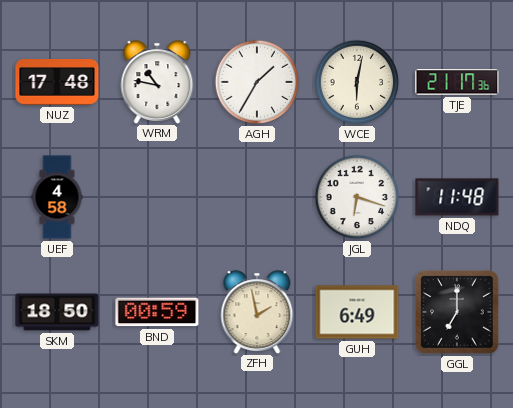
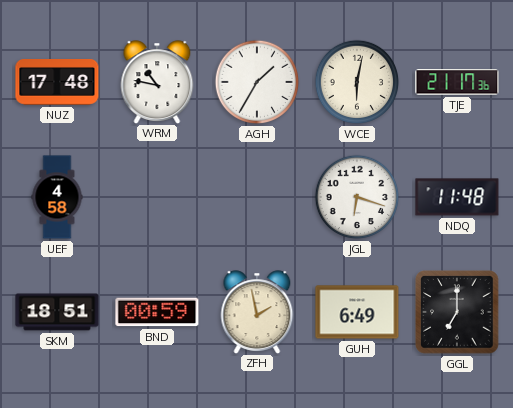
SKM: 18:50 -> 18:51 (57, 312)
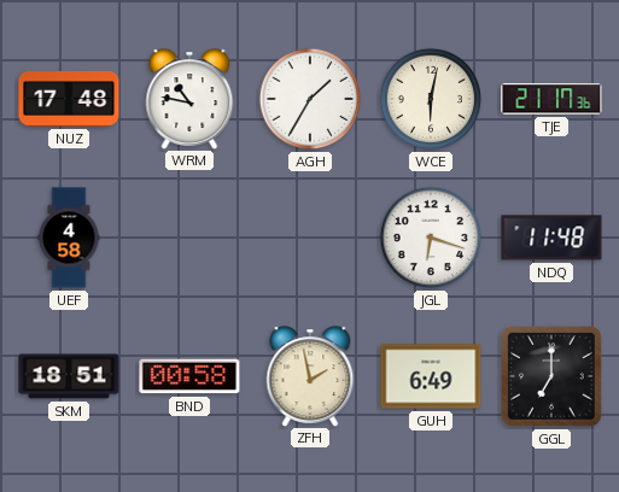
BND: 00:59 -> 00:58 (189, 376)
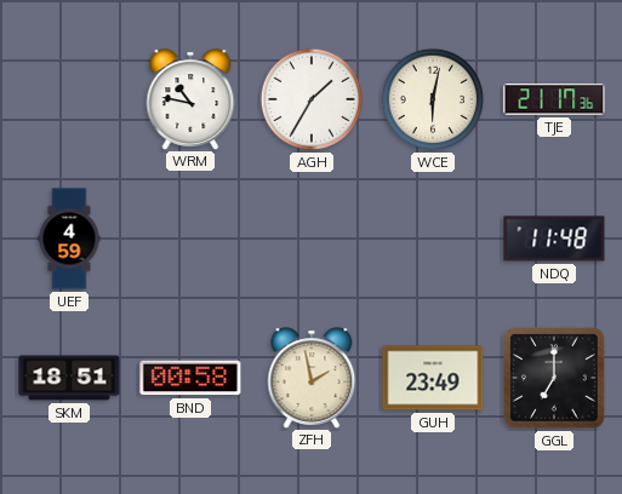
NUZ: 17:48 -> none (69, 100)
UEF: 4:58 -> 4:59 (69, 239)
JGL: 6:18 -> none (431, 238)
GUH: 6:49 -> 23:49 (433, 378)
